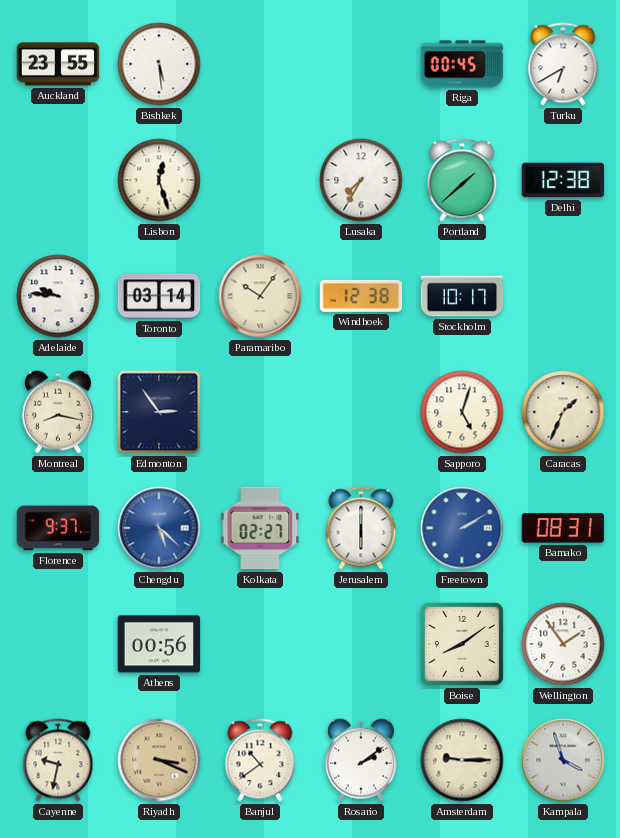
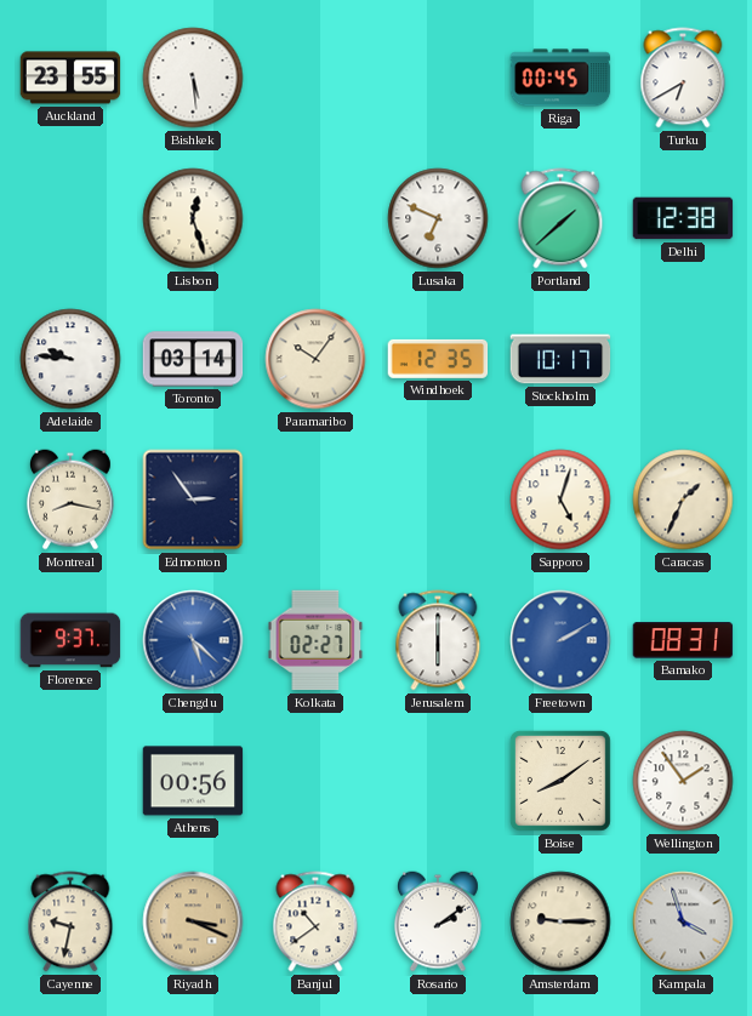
Lusaka: 7:35 -> 6:49 (438, 218)
Windhoek: 12:38 -> 12:35 (438, 359)
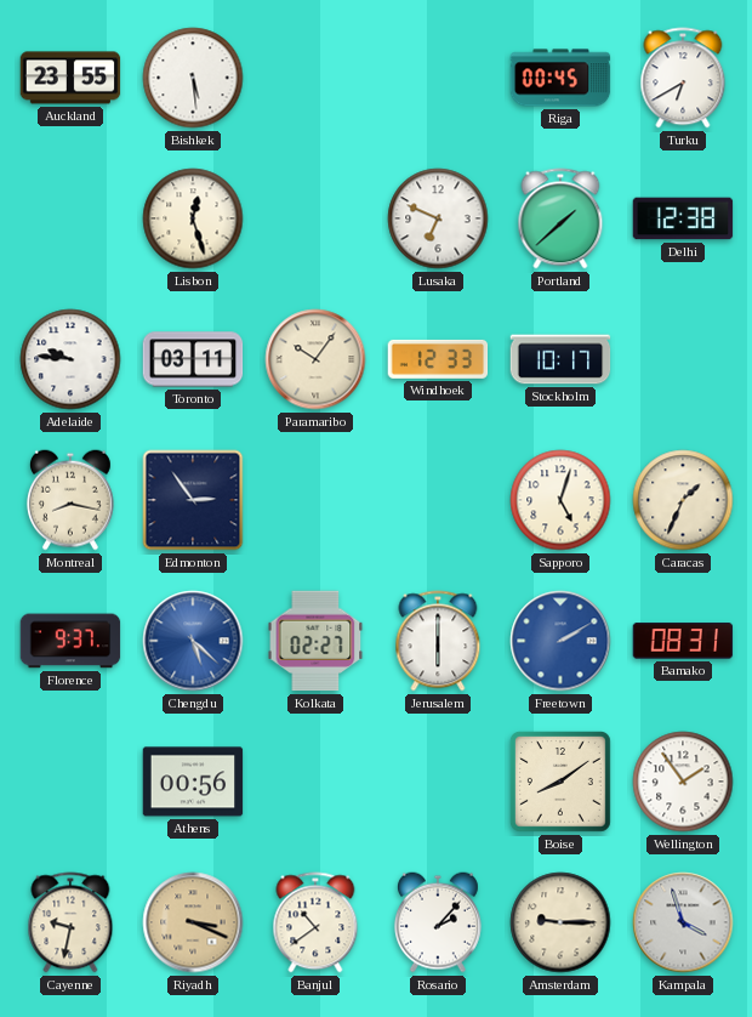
Toronto: 03:14 -> 03:11 (193, 359)
Windhoek: 12:35 -> 12:33 (438, 359)
Rosario: 2:09 -> 2:07 (438, 922)
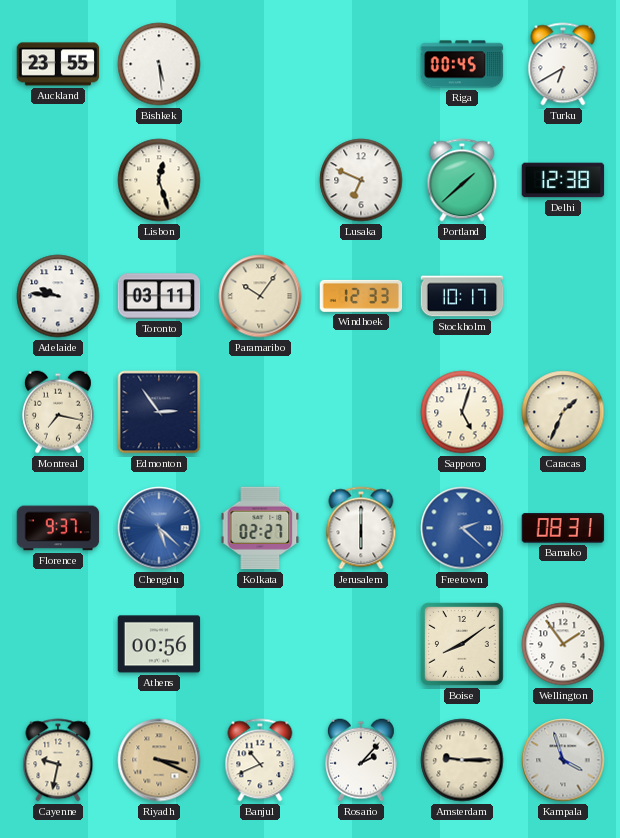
Montreal: 8:17 -> 7:17 (58, 412)
Freetown: 2:10 -> 2:22 (462, 528)
Banjul: 10:39 -> 10:41 (260, 760)
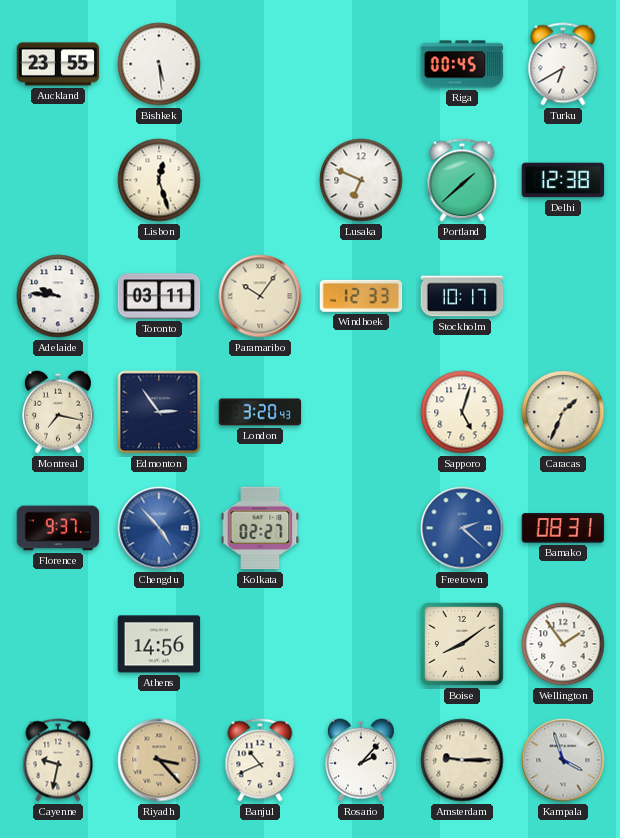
London: none -> 3:20 (260, 412)
Chengdu: 5:22 -> 4:53 (159, 528)
Jerusalem: 6:00 -> none (361, 528)
Athens: 00:56 -> 14:56 (159, 644)
Riyadh: 3:19 -> 3:23 (159, 760)
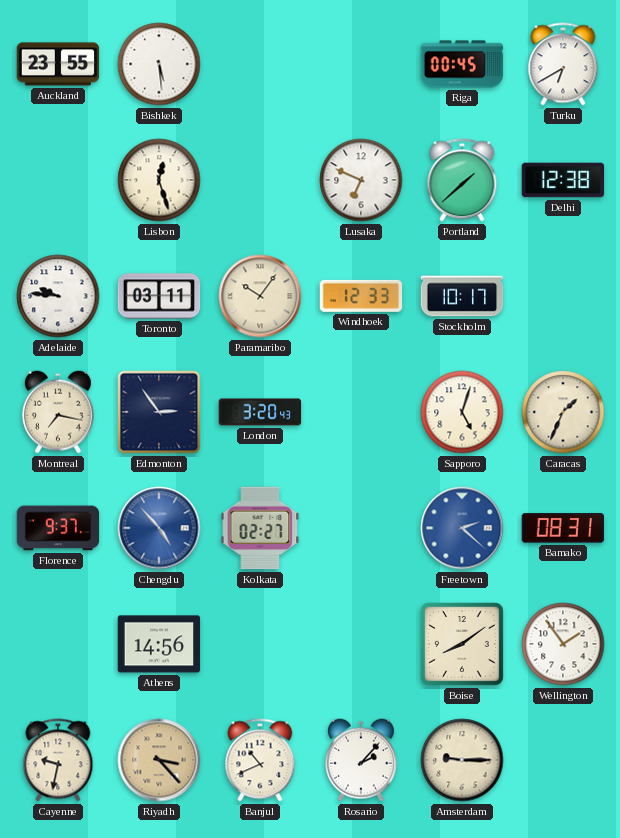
Kampala: 3:57 -> none (563, 760)
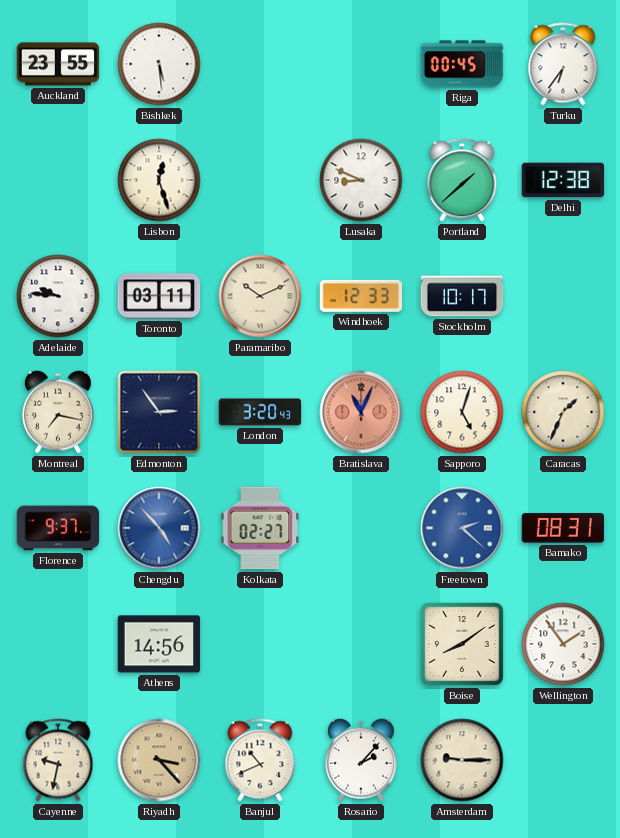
Turku: 6:40 -> 6:36 (563, 64)
Lusaka: 6:49 -> 8:49 (361, 180)
Paramaribo: 10:06 -> 10:11 (260, 296)
Bratislava: none -> 11:04 (361, 412)
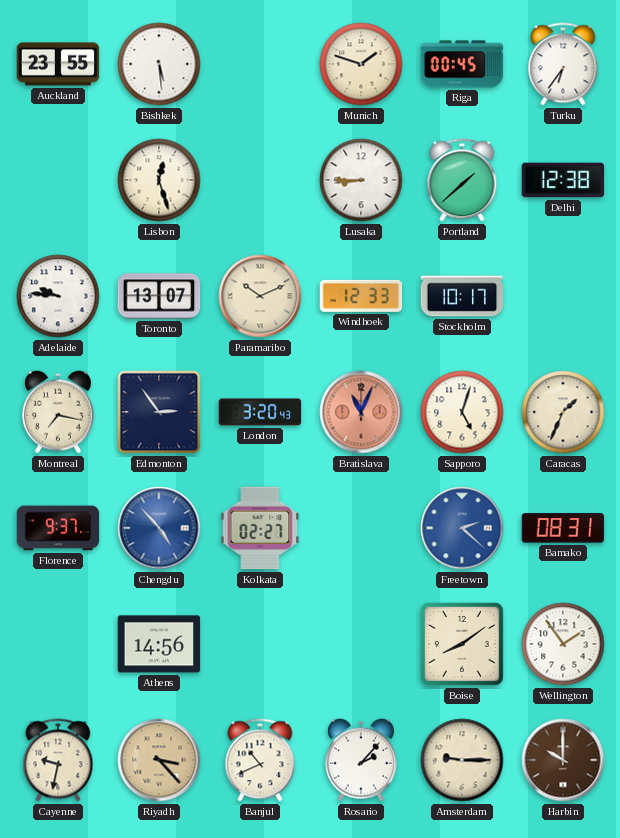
Munich: none -> 1:48 (361, 64)
Lusaka: 8:49 -> 8:45 (361, 180)
Toronto: 03:11 -> 13:07 (159, 296)
Harbin: none -> 10:00 (563, 760)
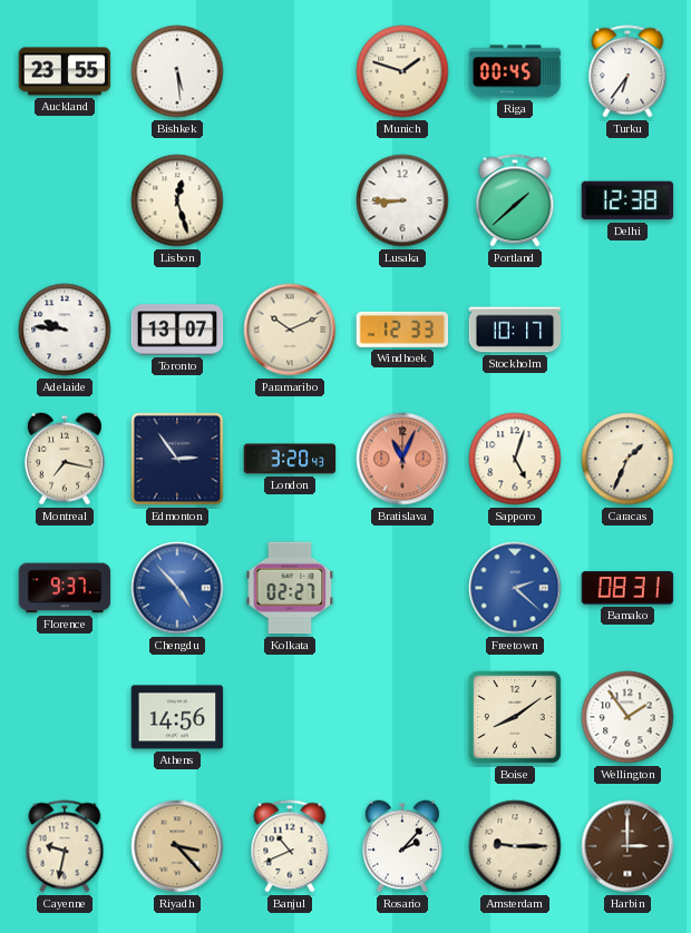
Harbin: 10:00 -> 3:00 (627, 846)
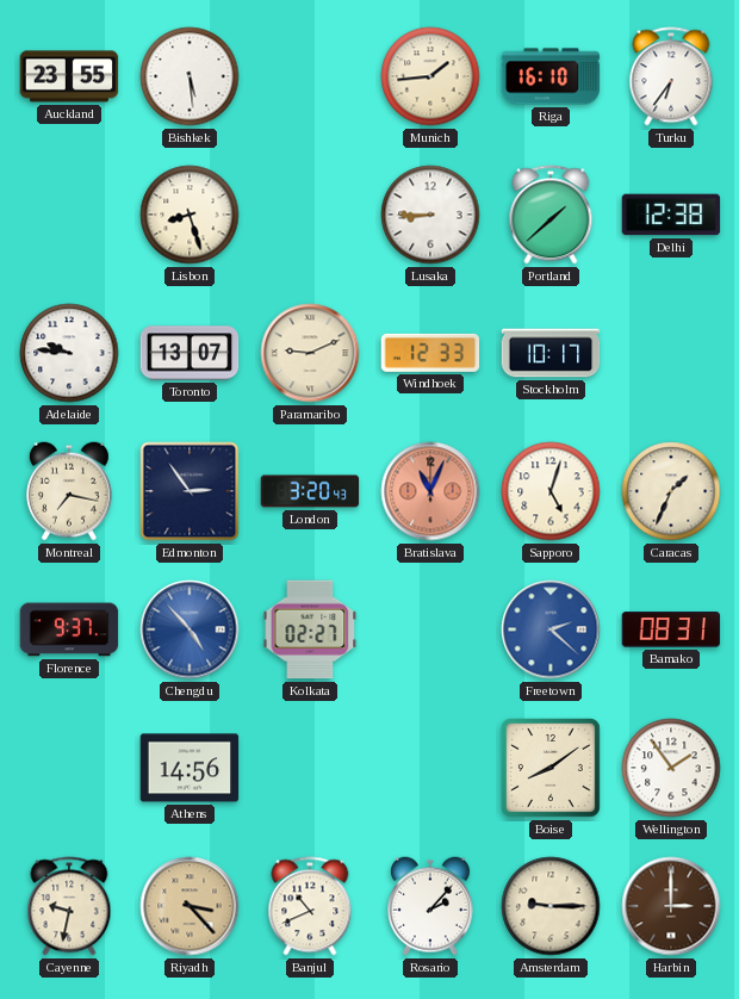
Munich: 1:48 -> 1:44 (430, 76)
Riga: 00:45 -> 16:10 (551, 76)
Lisbon: 12:27 -> 8:27 (190, 215)
Paramaribo: 10:11 -> 9:11 (310, 353)
